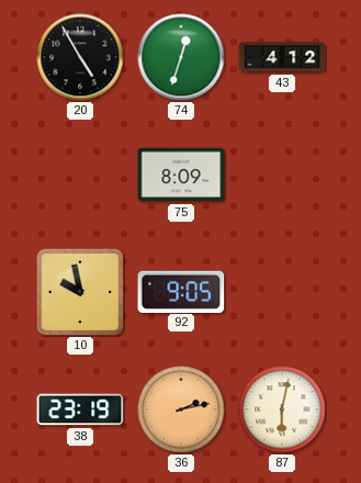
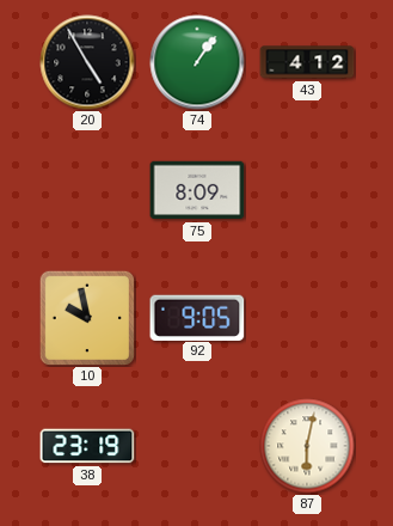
74: 12:33 -> 1:06 (197, 62)
36: 2:13 -> none (181, 409)
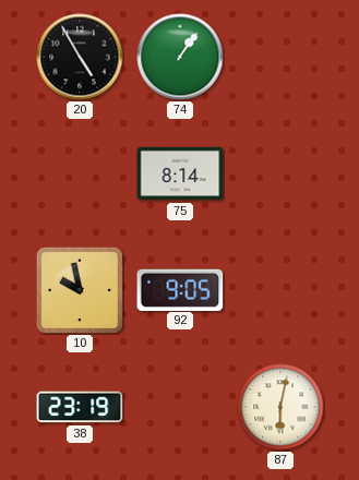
43: 4:12 -> none (307, 62)
75: 8:09 -> 8:14 (180, 173)
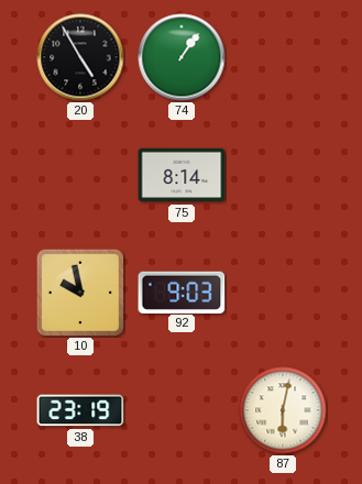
92: 9:05 -> 9:03 (182, 291)
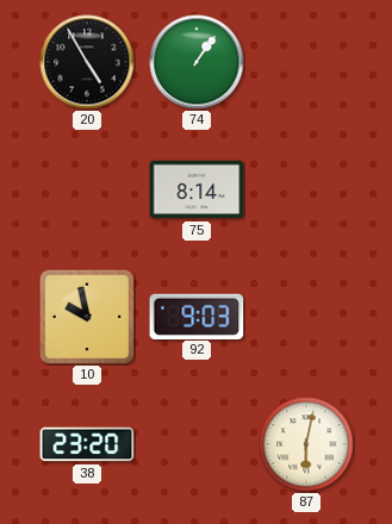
38: 23:19 -> 23:20 (87, 444)
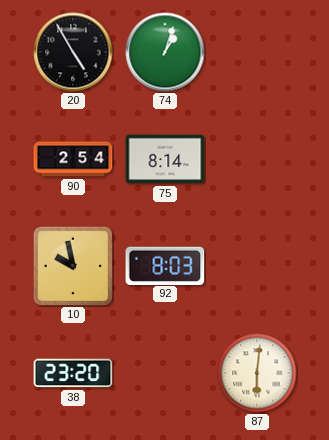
74: 1:06 -> 1:03 (165, 52)
90: none -> 2:54 (73, 159)
92: 9:03 -> 8:03 (165, 265)
87: 6:02 -> 6:01 (257, 373)
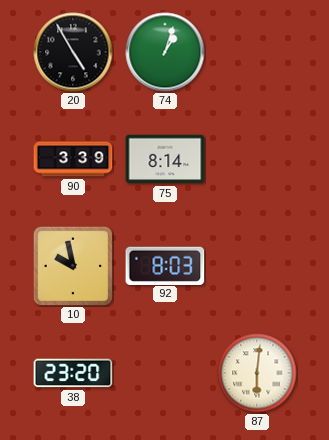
90: 2:54 -> 3:39 (73, 159)
